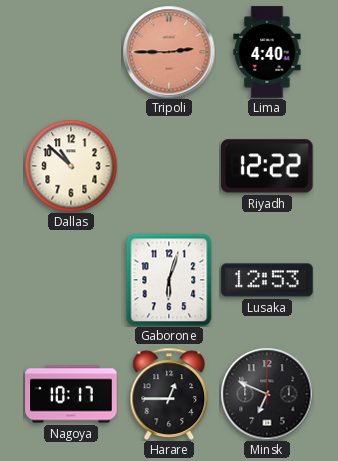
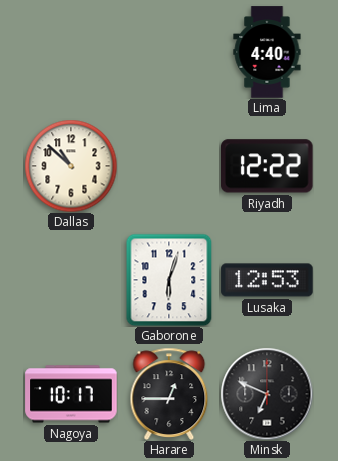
Tripoli: 2:45 -> none (169, 52)
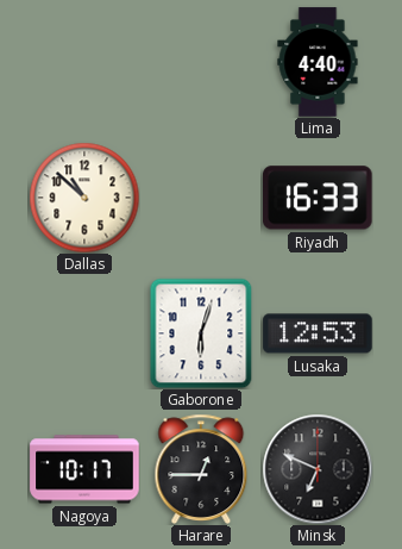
Riyadh: 12:22 -> 16:33 (319, 198)
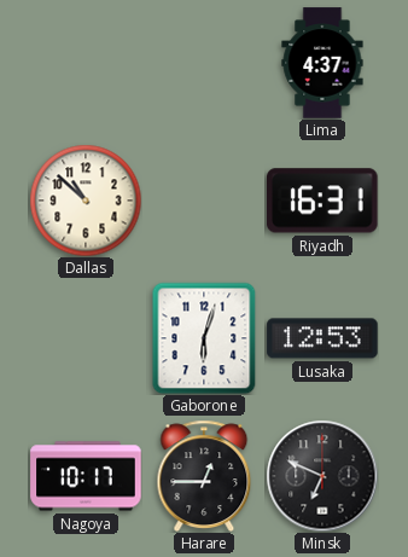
Lima: 4:40 -> 4:37 (322, 63)
Riyadh: 16:33 -> 16:31 (324, 201)
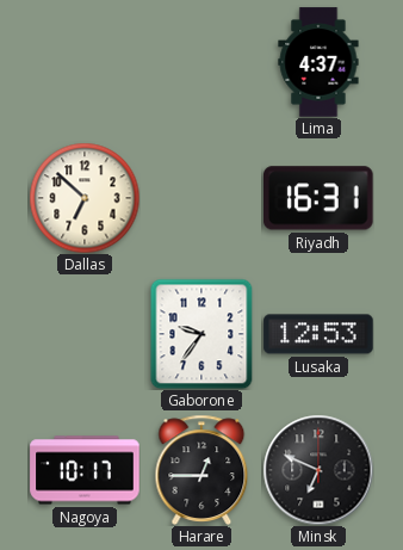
Dallas: 10:52 -> 6:52 (85, 198)
Gaborone: 6:03 -> 9:36 (201, 334)
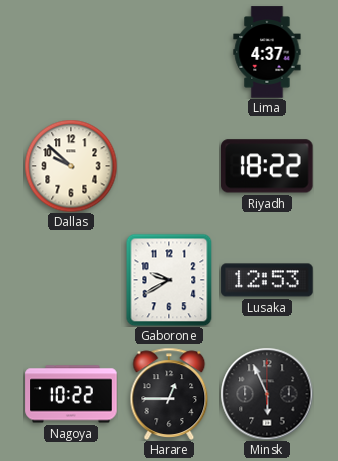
Dallas: 6:52 -> 9:52 (71, 166)
Riyadh: 16:31 -> 18:22 (268, 166)
Gaborone: 9:36 -> 9:40 (169, 280)
Nagoya: 10:17 -> 10:22 (71, 394)
Minsk: 6:49 -> 5:56 (267, 394)
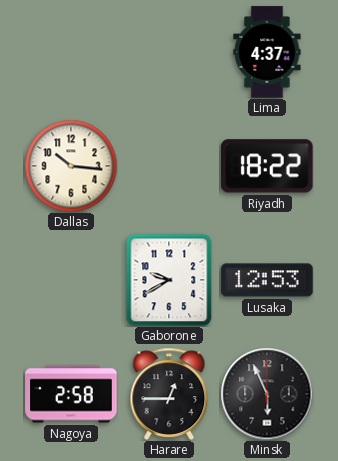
Dallas: 9:52 -> 10:16 (71, 166)
Nagoya: 10:22 -> 2:58 (71, 394)
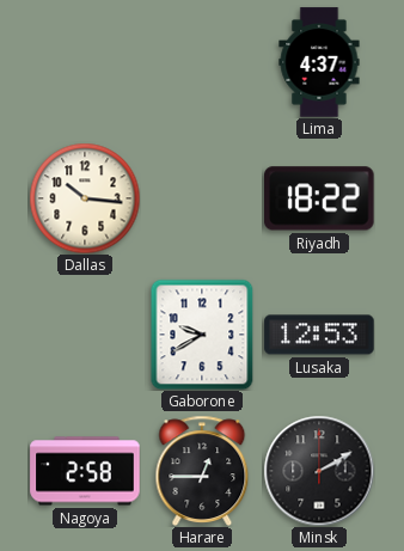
Minsk: 5:56 -> 2:10 (319, 471)
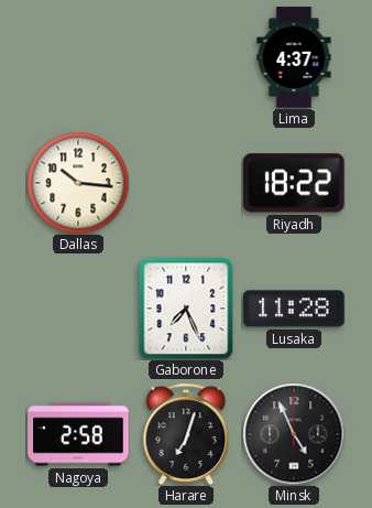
Gaborone: 9:40 -> 7:26 (186, 309)
Lusaka: 12:53 -> 11:28 (294, 309)
Harare: 12:45 -> 7:03 (186, 434)
Minsk: 2:10 -> 4:56 (294, 434)
